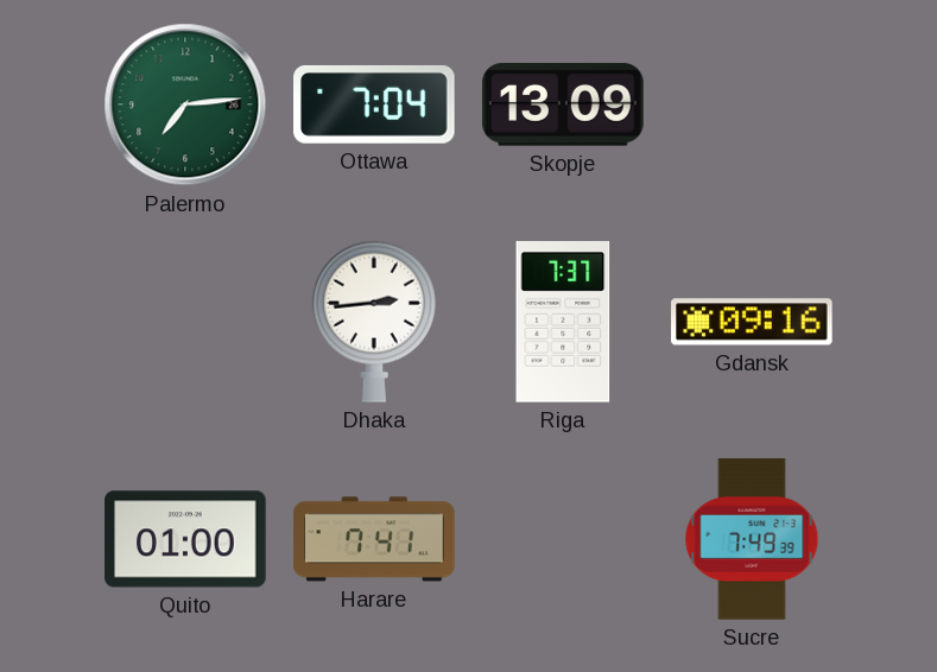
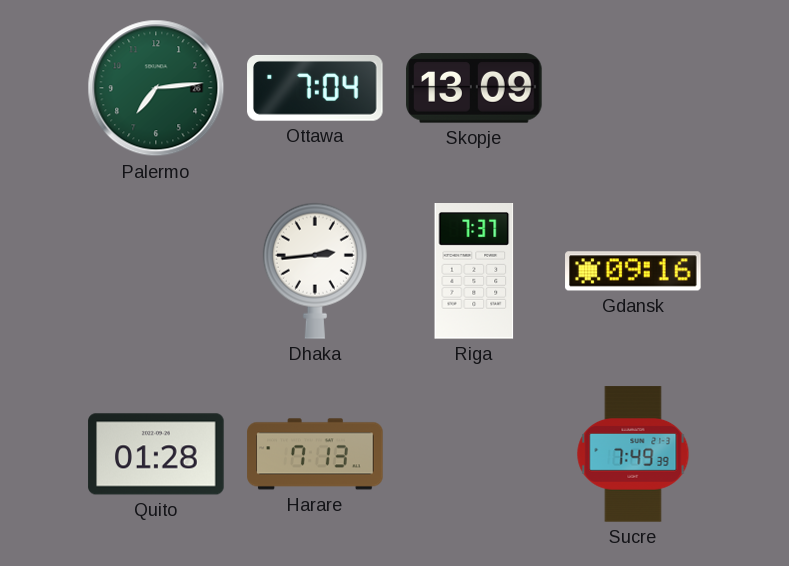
Quito: 01:00 -> 01:28 (156, 454)
Harare: 7:41 -> 7:13 (315, 454)
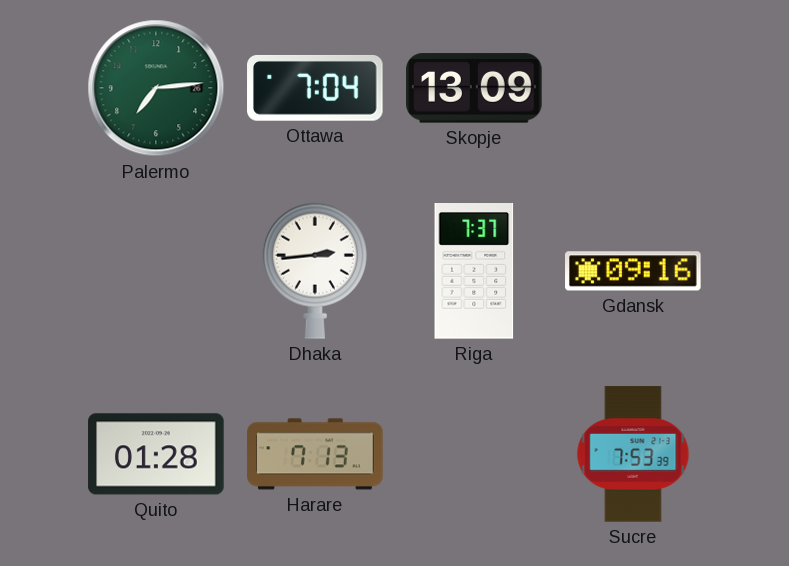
Sucre: 7:49 -> 7:53 (633, 454)
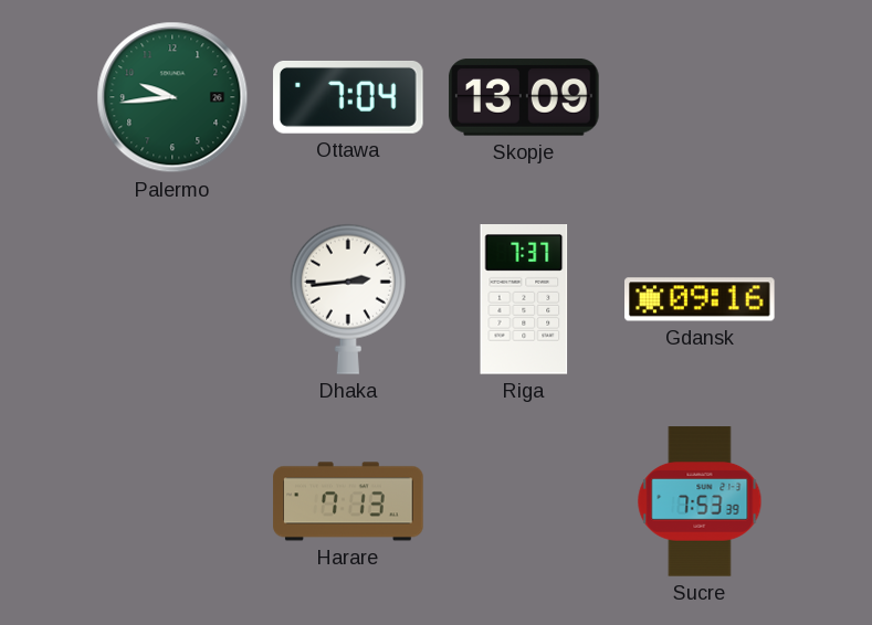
Palermo: 7:14 -> 9:44 (172, 97)
Quito: 01:28 -> none (156, 454)
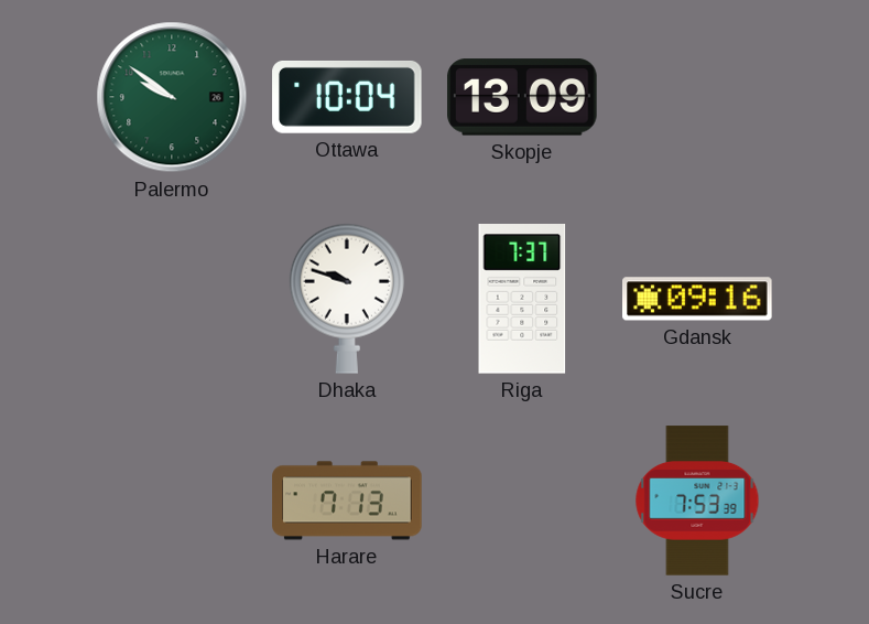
Palermo: 9:44 -> 9:51 (172, 97)
Ottawa: 7:04 -> 10:04 (347, 97)
Dhaka: 2:44 -> 9:48 (347, 299)
